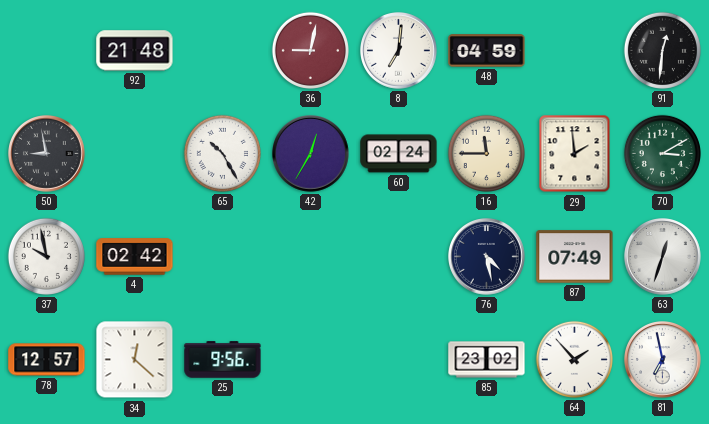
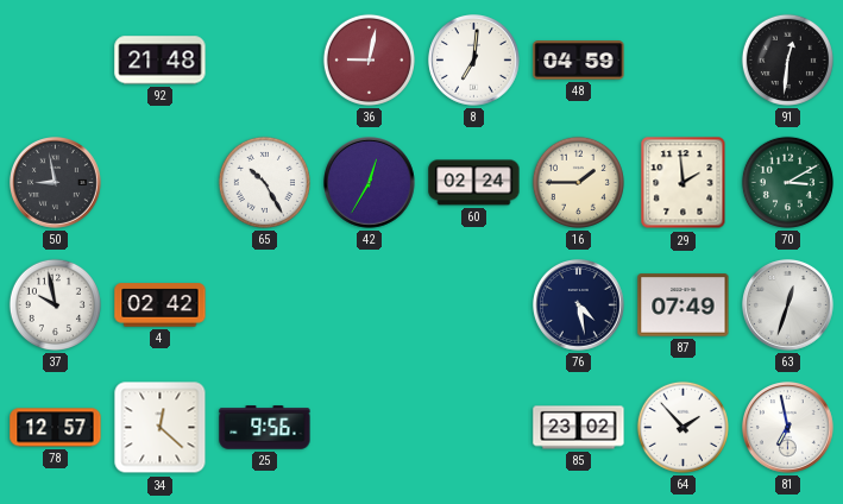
16: 11:45 -> 1:45 (578, 182)
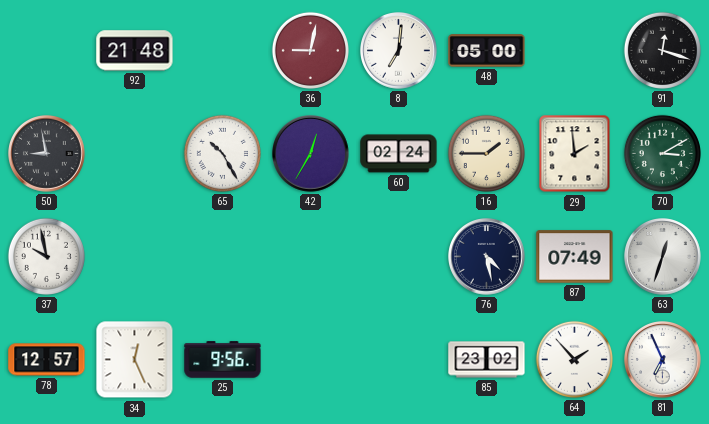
48: 04:59 -> 05:00 (487, 51)
91: 12:31 -> 12:18 (662, 50)
4: 02:42 -> none (161, 305)
34: 12:22 -> 12:26 (135, 360)
81: 6:58 -> 6:56 (663, 360)
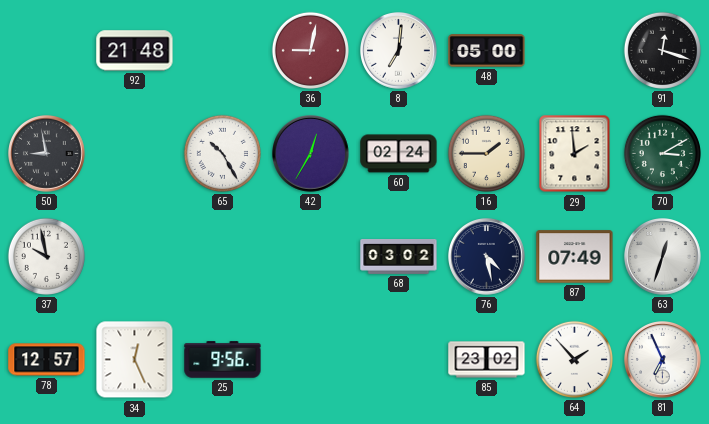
68: none -> 03:02 (399, 257)
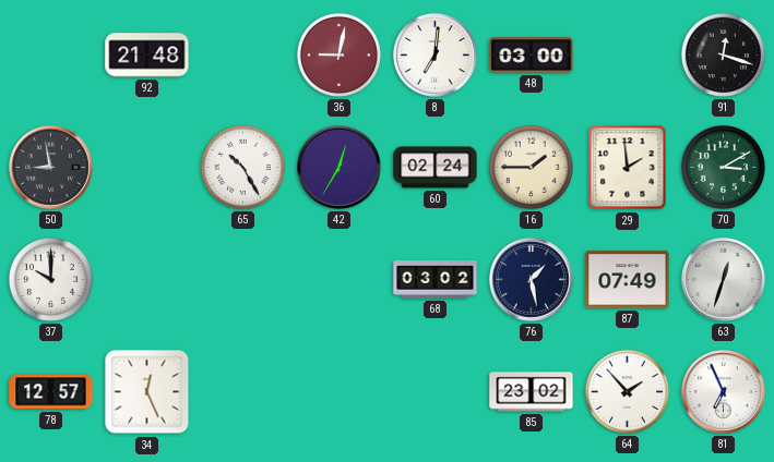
48: 05:00 -> 03:00 (532, 56)
37: 9:58 -> 10:00 (50, 279)
76: 4:28 -> 1:28 (532, 280)
25: 9:56 -> none (223, 360)
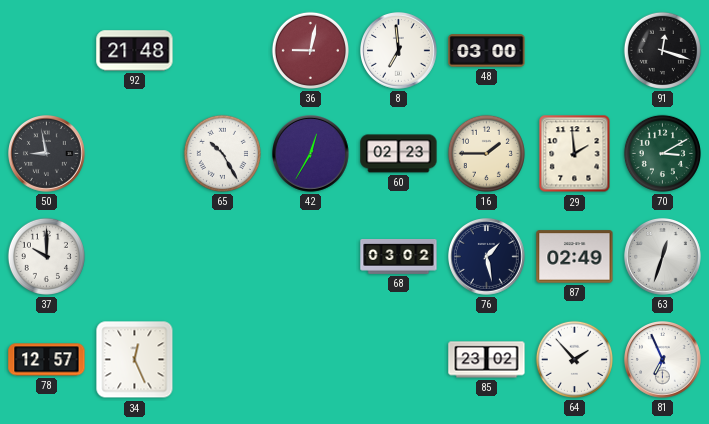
8: 7:01 -> 6:59 (399, 51)
60: 02:24 -> 02:23 (399, 154)
87: 07:49 -> 02:49 (575, 257)
